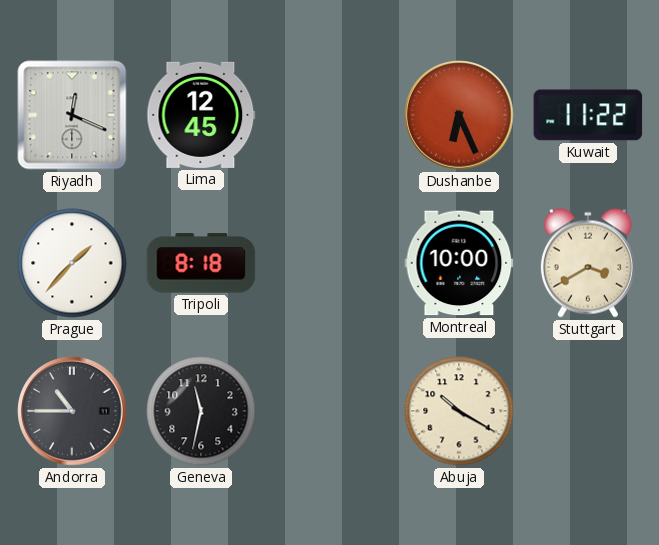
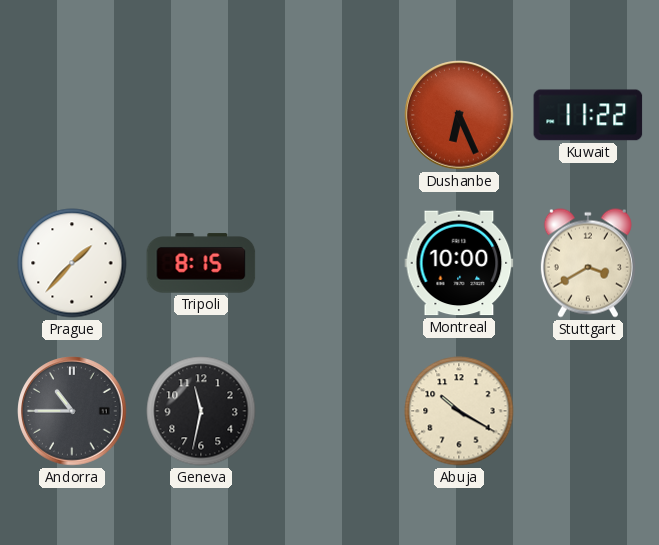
Riyadh: 12:19 -> none (72, 115)
Lima: 12:45 -> none (201, 115)
Tripoli: 8:18 -> 8:15 (201, 263)
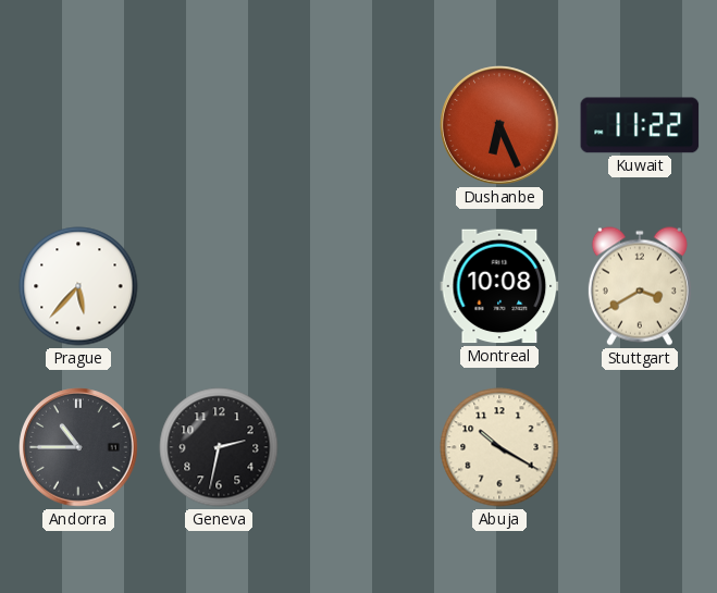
Prague: 1:37 -> 5:37 (78, 286)
Tripoli: 8:15 -> none (201, 263)
Montreal: 10:00 -> 10:08 (499, 286)
Geneva: 11:32 -> 2:32 (219, 447)
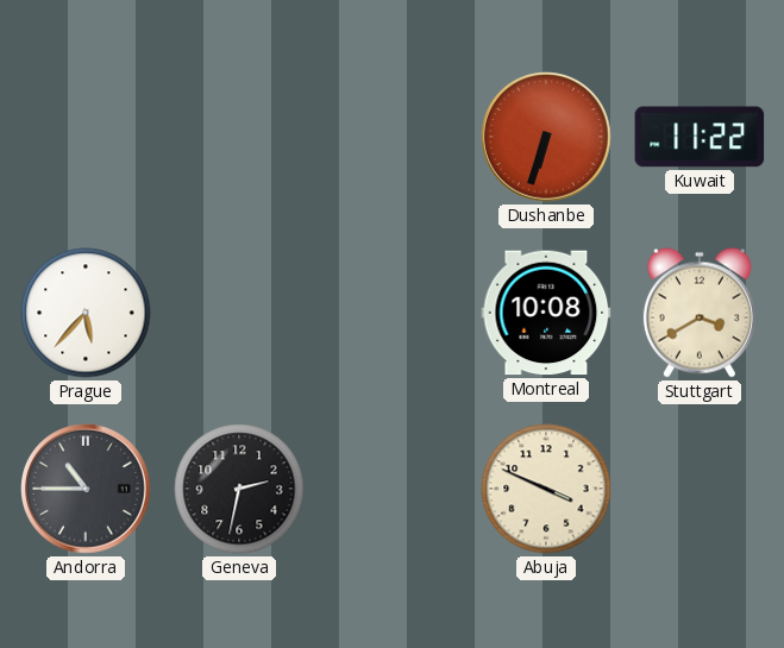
Dushanbe: 6:26 -> 6:33 (546, 137)
Abuja: 10:20 -> 3:49 (546, 489)
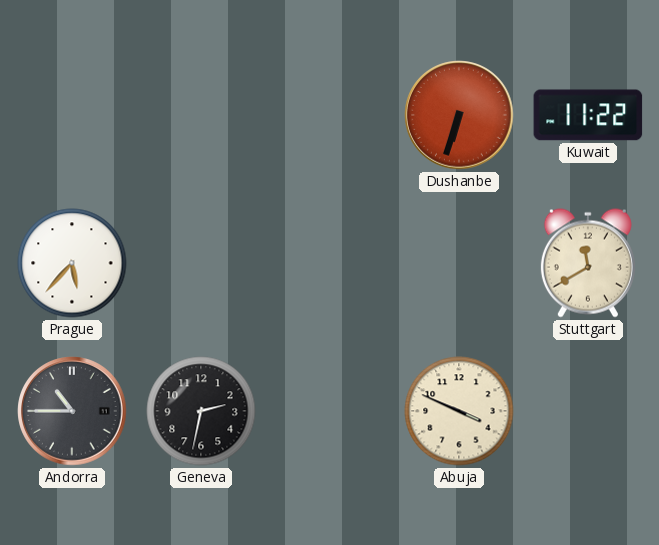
Montreal: 10:08 -> none (546, 313)
Stuttgart: 3:40 -> 11:40 (588, 263)
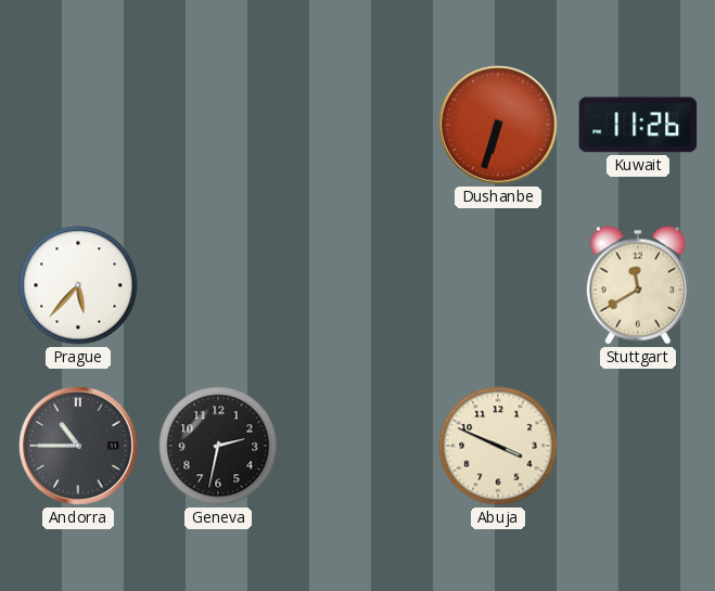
Kuwait: 11:22 -> 11:26 (638, 125)
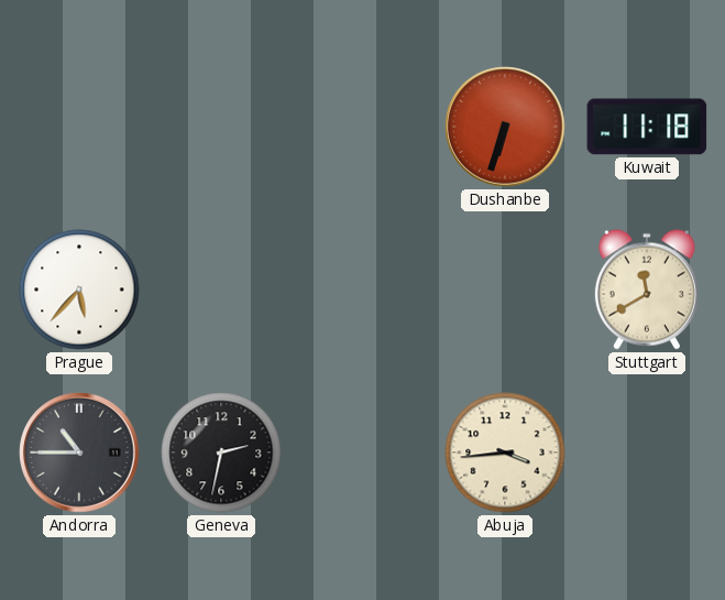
Kuwait: 11:26 -> 11:18 (647, 127)
Abuja: 3:49 -> 3:44 (505, 452)
